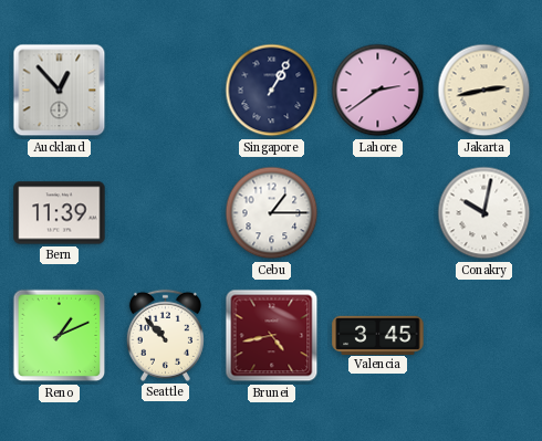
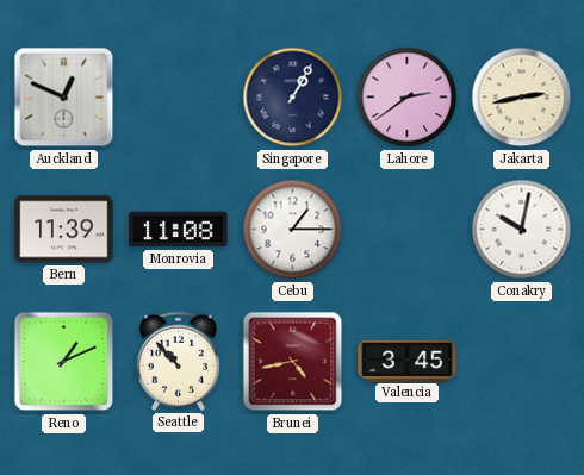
Auckland: 12:53 -> 12:49 (64, 98)
Monrovia: none -> 11:08 (179, 230)
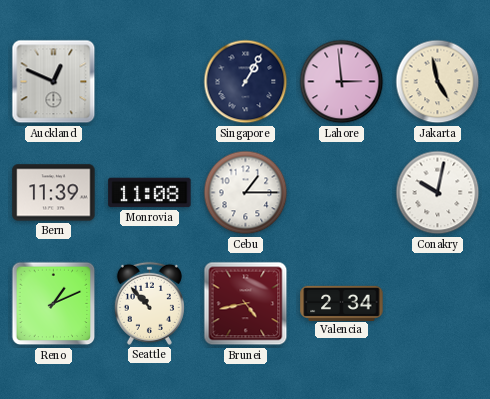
Lahore: 2:39 -> 2:59 (342, 82)
Jakarta: 2:43 -> 4:58 (438, 82)
Valencia: 3:45 -> 2:34 (342, 303)
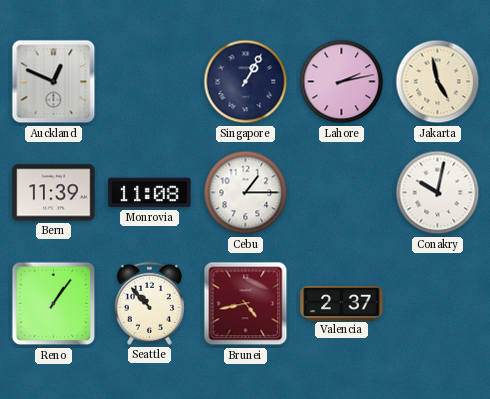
Lahore: 2:59 -> 2:13 (342, 82)
Reno: 1:11 -> 1:06 (54, 304)
Valencia: 2:34 -> 2:37 (342, 303)
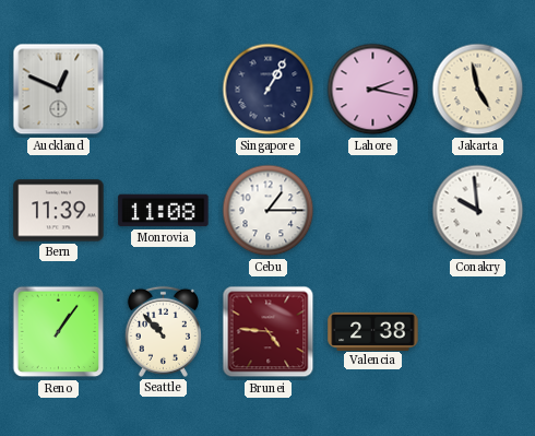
Lahore: 2:13 -> 2:17 (373, 90)
Conakry: 10:02 -> 9:59 (478, 211)
Brunei: 4:43 -> 4:46 (269, 332)
Valencia: 2:37 -> 2:38 (373, 331)
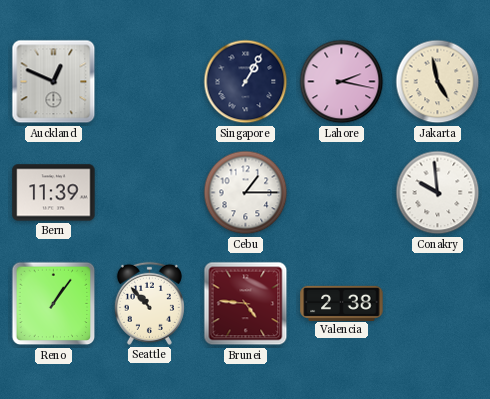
Monrovia: 11:08 -> none (164, 211)
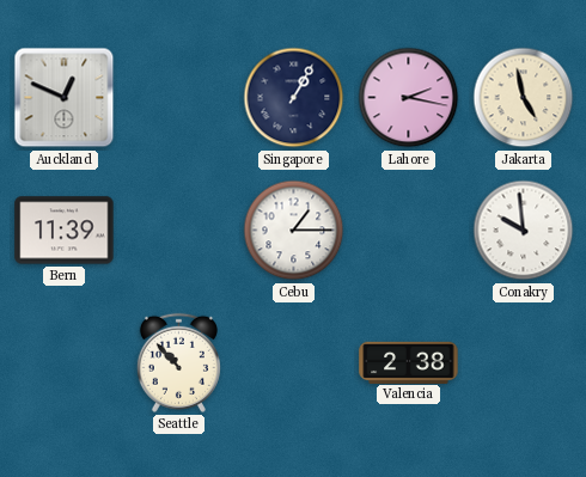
Reno: 1:06 -> none (54, 304)
Brunei: 4:46 -> none (246, 304)
